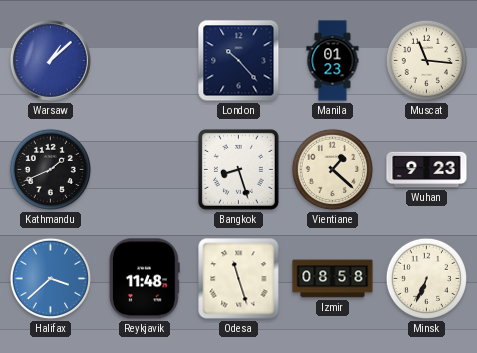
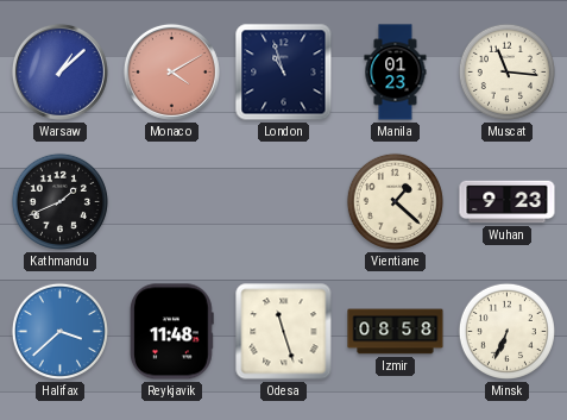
Monaco: none -> 4:10 (171, 71)
London: 10:23 -> 10:57 (284, 73)
Bangkok: 8:27 -> none (238, 169)
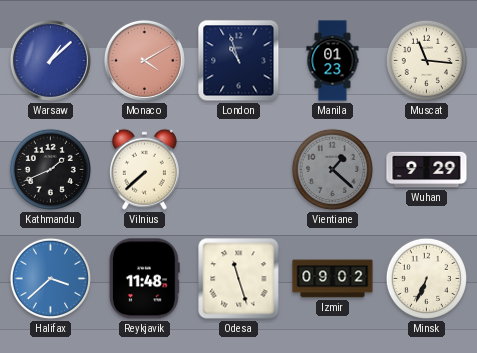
Vilnius: none -> 7:38 (144, 169)
Vientiane dial: cream -> grey (332, 169)
Wuhan: 9:23 -> 9:29 (427, 170)
Izmir: 08:58 -> 09:02 (333, 279)
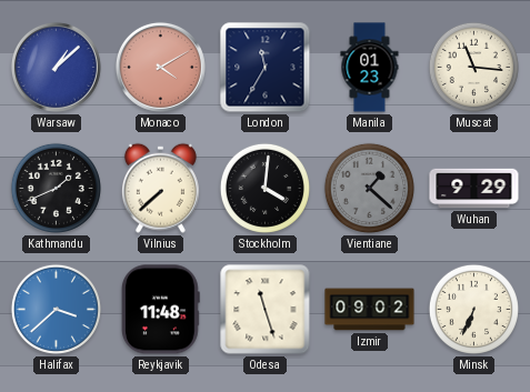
London: 10:57 -> 11:35 (266, 68)
Stockholm: none -> 4:01 (264, 188)
